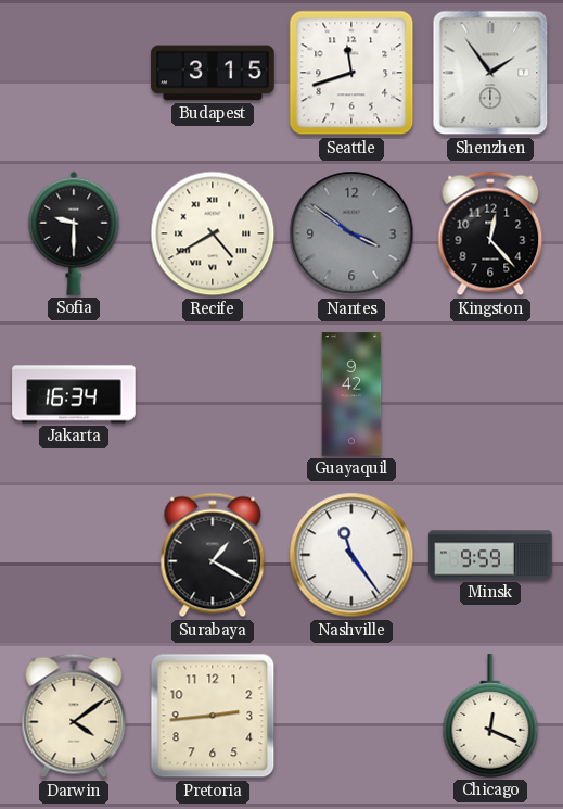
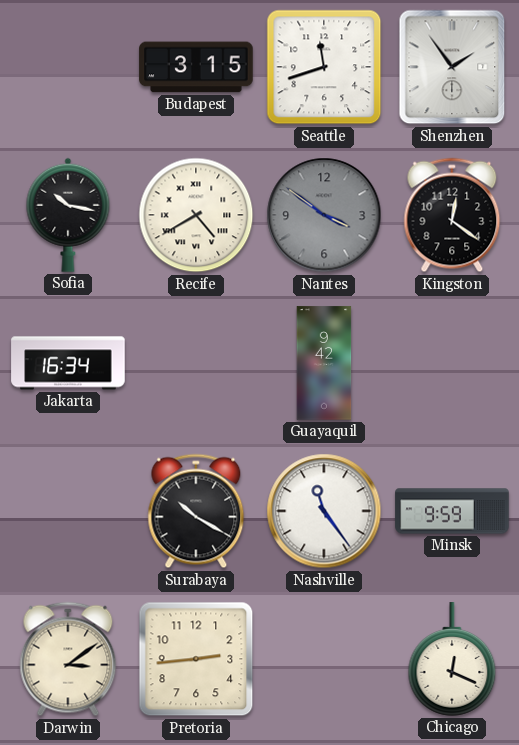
Sofia: 9:30 -> 10:17 (68, 215)
Kingston: 12:23 -> 12:21 (452, 215)
Surabaya: 1:20 -> 10:20 (196, 511)
Darwin: 4:09 -> 3:09 (68, 659)
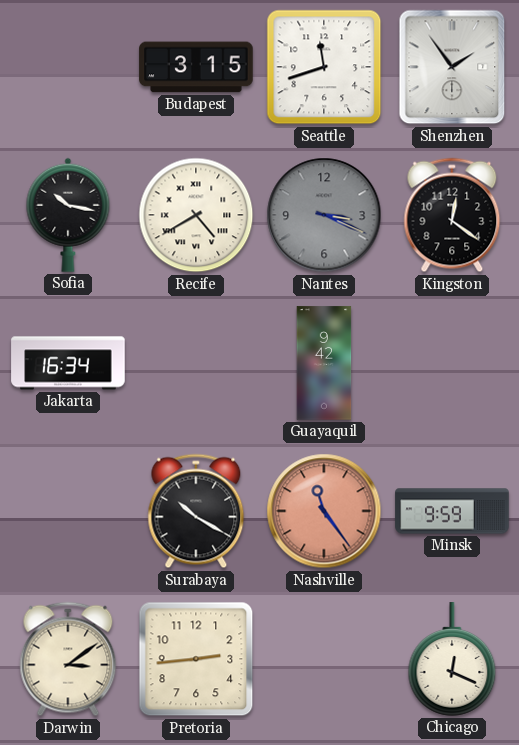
Nantes: 3:51 -> 3:19 (324, 215)
Nashville dial: white -> salmon (324, 511)
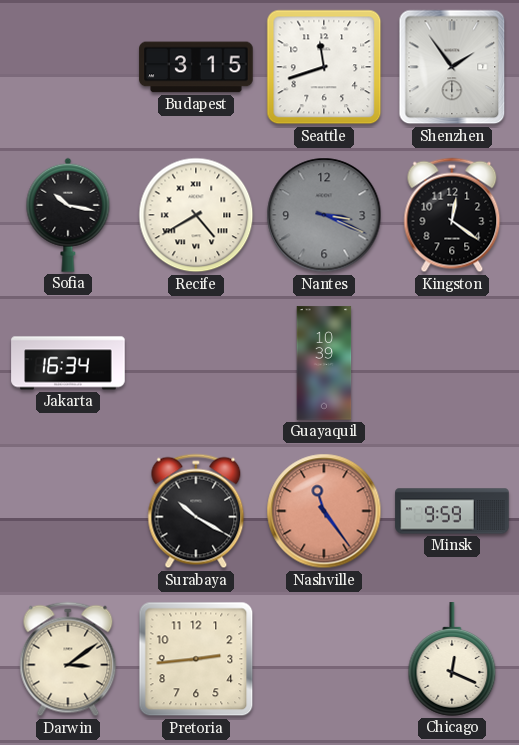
Guayaquil: 9:42 -> 10:39 (324, 363)
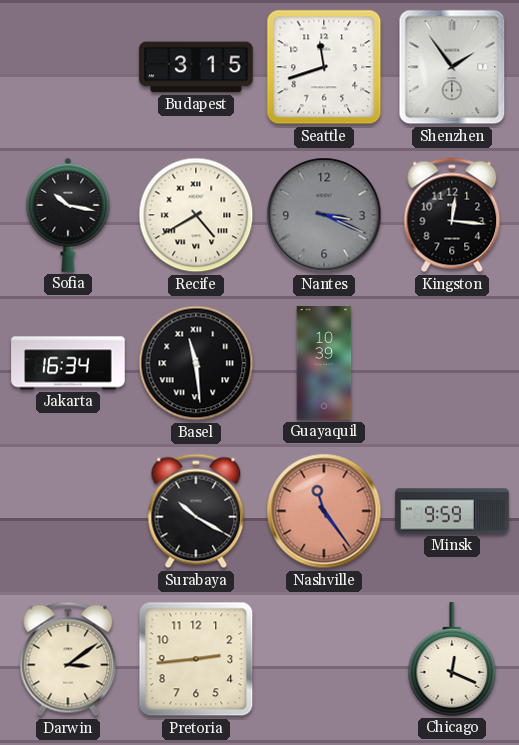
Kingston: 12:21 -> 12:16 (452, 215)
Basel: none -> 11:29 (196, 363)
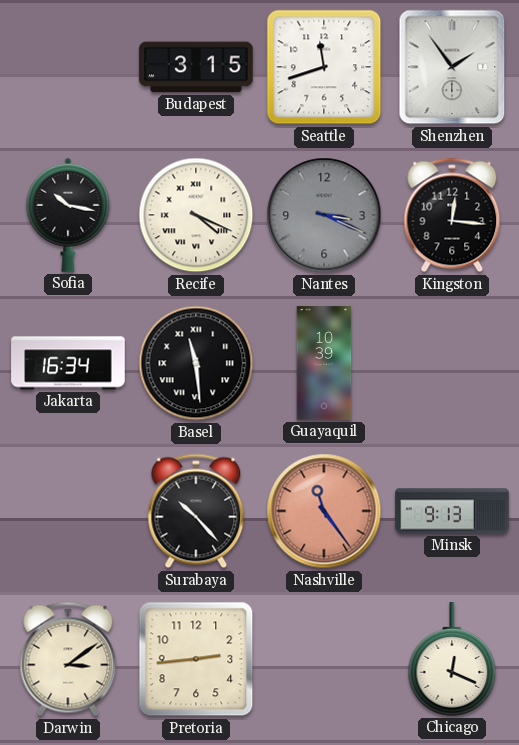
Recife: 4:40 -> 4:19 (196, 215)
Surabaya: 10:20 -> 10:23 (196, 511)
Minsk: 9:59 -> 9:13 (452, 511)
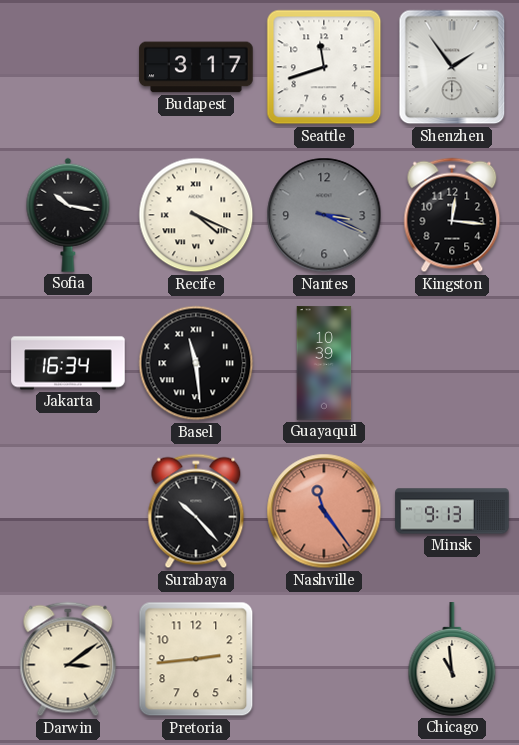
Budapest: 3:15 -> 3:17 (196, 67)
Chicago: 12:19 -> 10:59 (452, 659)
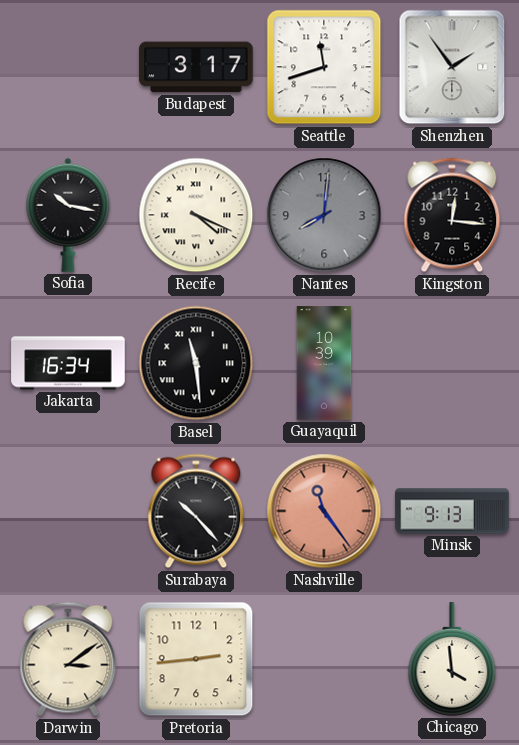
Nantes: 3:19 -> 8:01 (324, 215)
Chicago: 10:59 -> 3:59 (452, 659)
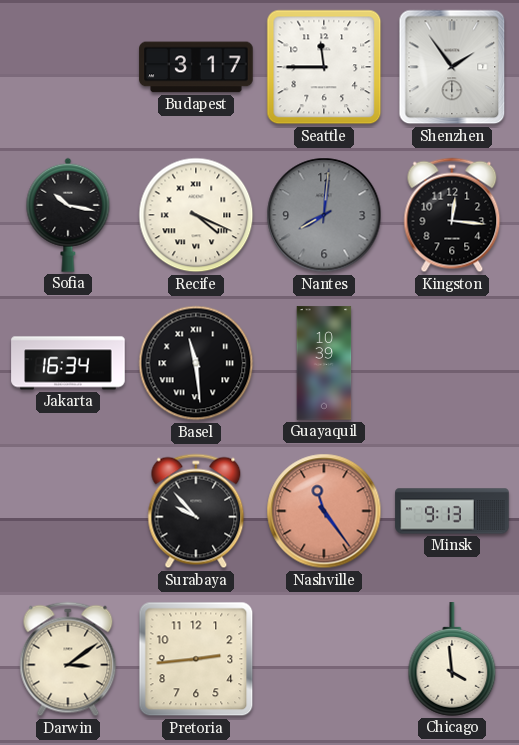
Seattle: 11:42 -> 11:45 (324, 67)
Surabaya: 10:23 -> 9:53 (196, 511)
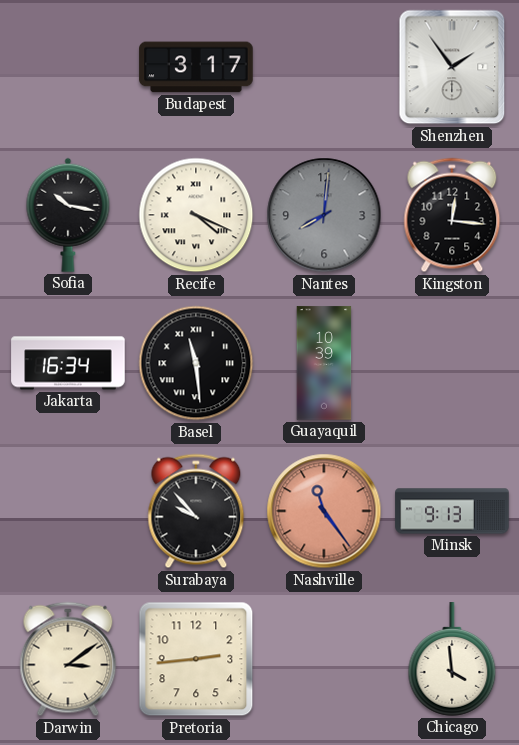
Seattle: 11:45 -> none (324, 67)
